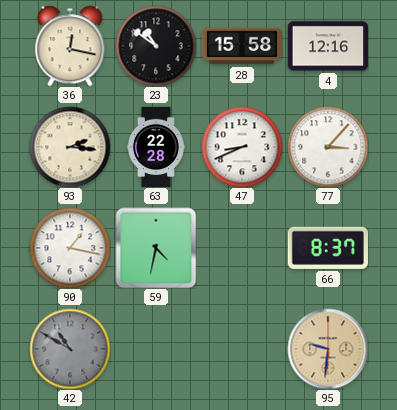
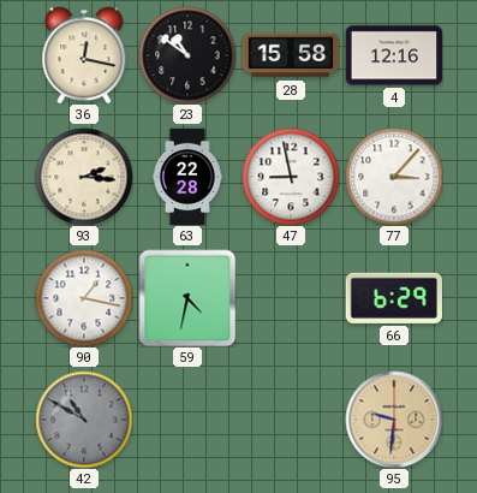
47: 8:41 -> 8:58 (291, 177)
66: 8:37 -> 6:29 (393, 298)
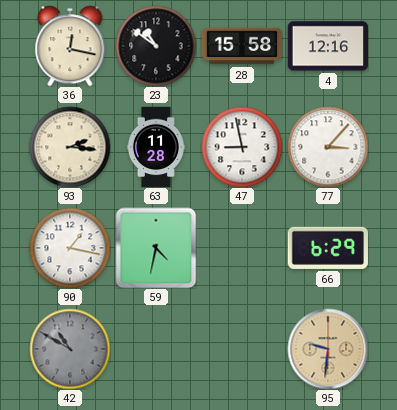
63: 22:28 -> 11:28 (156, 147)
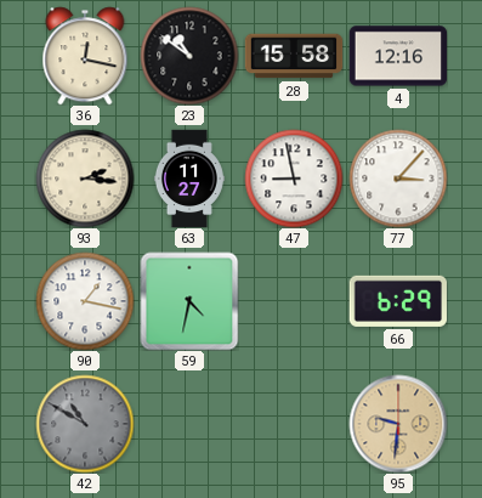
63: 11:28 -> 11:27 (189, 179)
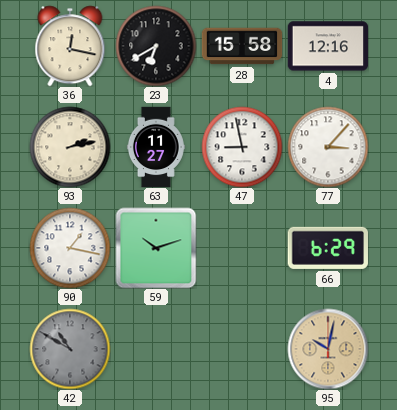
23: 10:51 -> 6:40 (156, 46)
93: 2:16 -> 2:13 (70, 147)
59: 4:32 -> 10:12 (156, 248)
95: 9:31 -> 10:02 (328, 349)
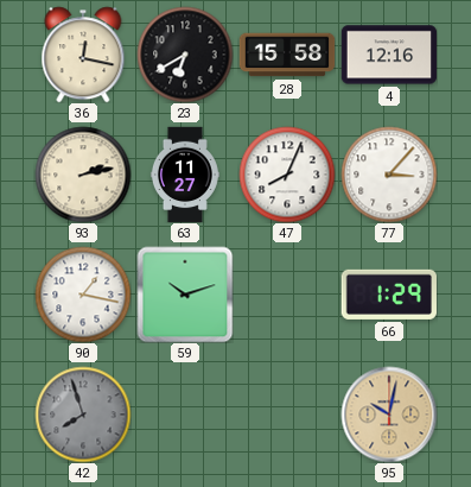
47: 8:58 -> 8:04 (287, 175)
66: 6:29 -> 1:29 (388, 295)
42: 10:50 -> 7:57 (83, 415)
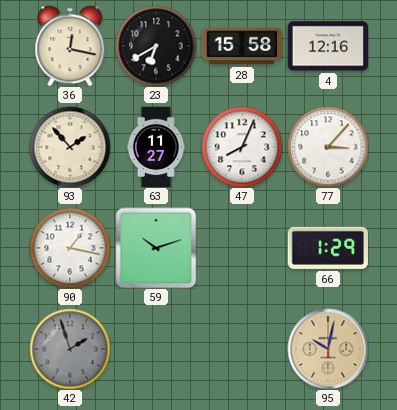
93: 2:13 -> 1:53 (70, 147)
42: 7:57 -> 1:57 (70, 349)
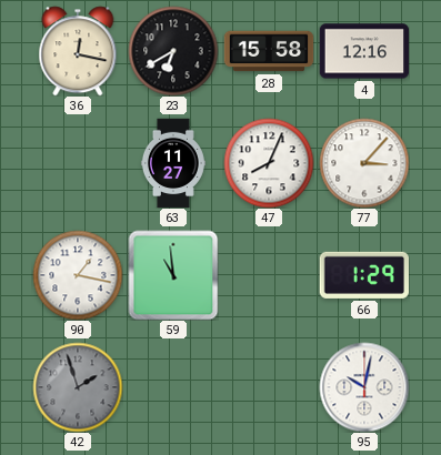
93: 1:53 -> none (70, 147)
59: 10:12 -> 10:59 (173, 275)
95 dial: champagne -> white (364, 387)
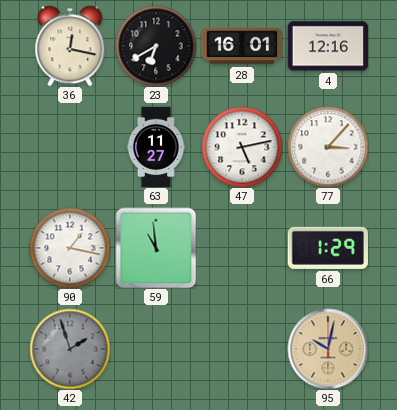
28: 15:58 -> 16:01 (242, 46)
47: 8:04 -> 5:13 (242, 147)
95 dial: white -> champagne (328, 349)
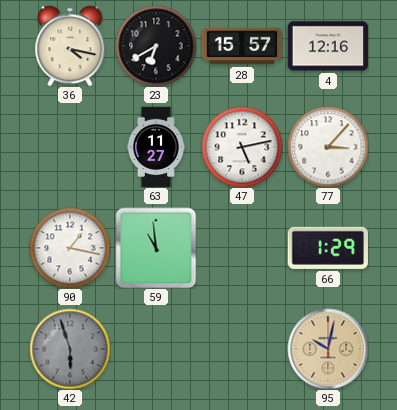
36: 12:17 -> 4:17 (70, 46)
28: 16:01 -> 15:57 (242, 46)
42: 1:57 -> 5:57 (70, 349)
